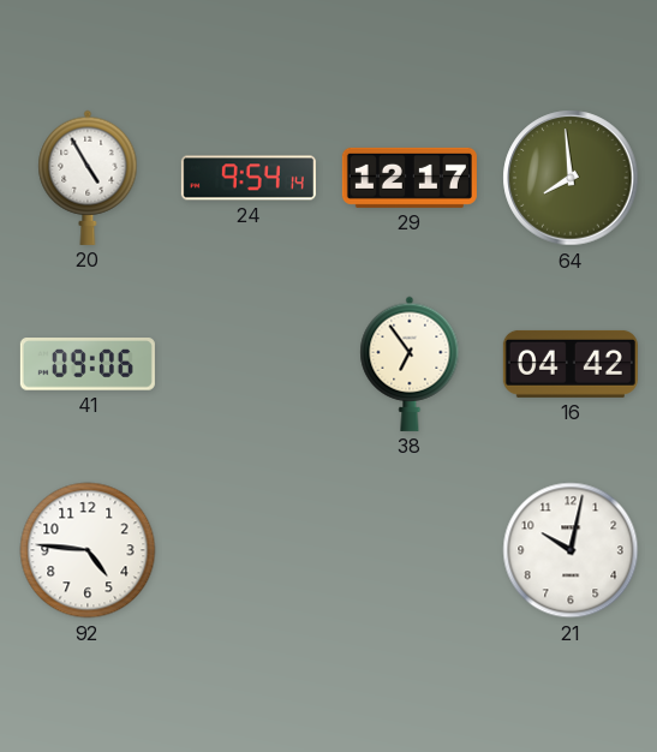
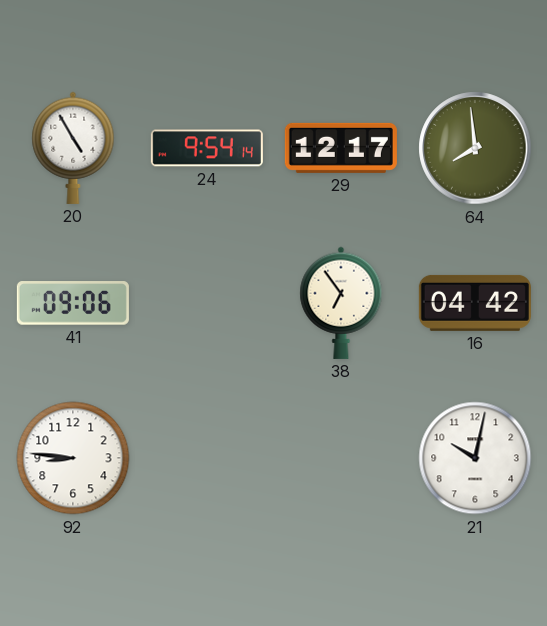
92: 4:46 -> 8:46 (73, 458)
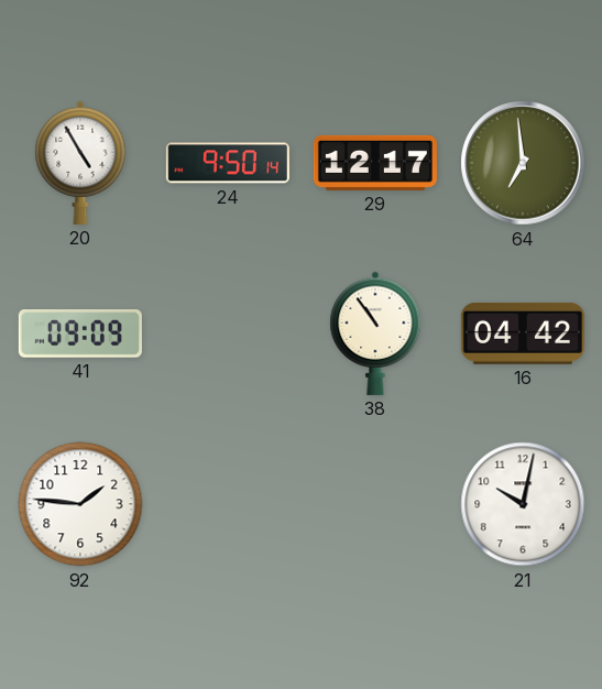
24: 9:54 -> 9:50 (228, 163)
64: 7:59 -> 6:59 (523, 163)
41: 09:06 -> 09:09 (80, 333)
38: 6:54 -> 10:54 (375, 333)
92: 8:46 -> 1:46 (80, 504)
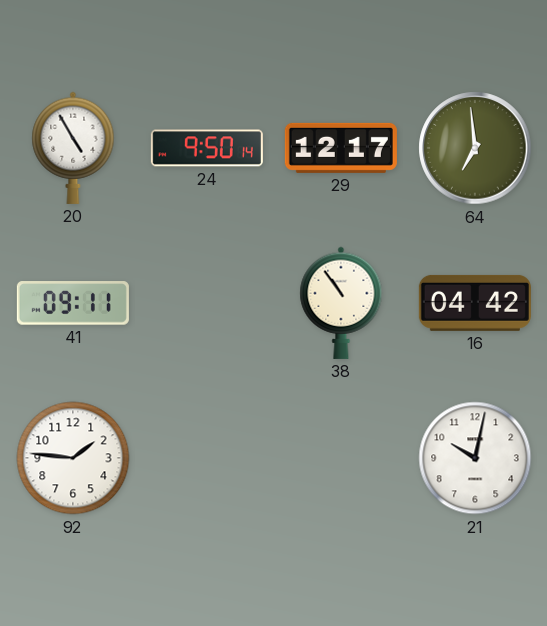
41: 09:09 -> 09:11 (73, 303)
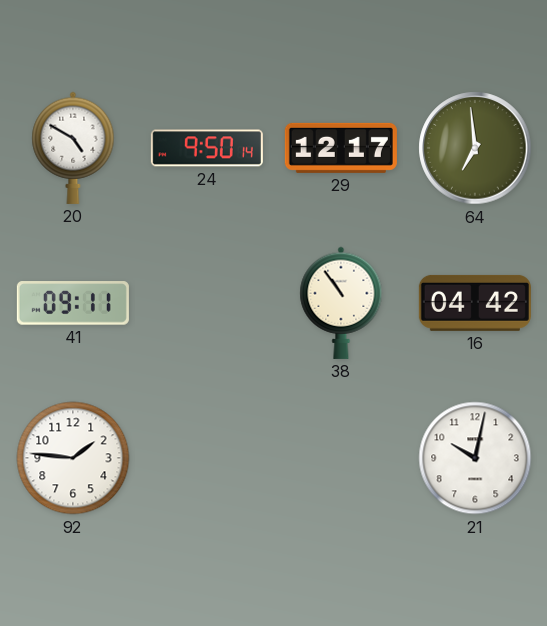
20: 4:55 -> 4:50 (73, 148)
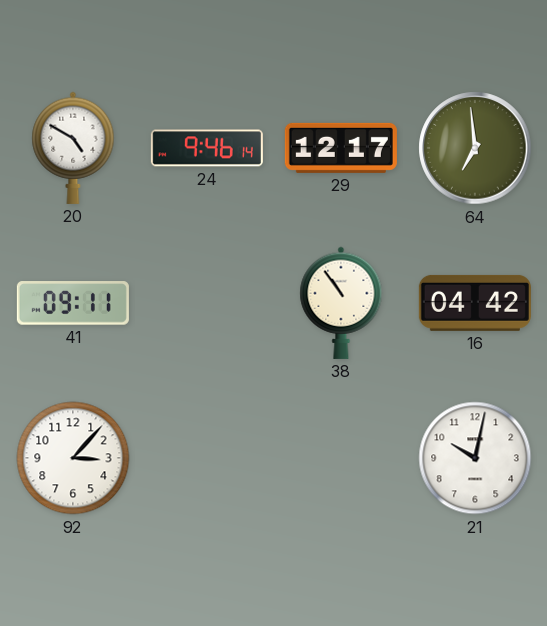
24: 9:50 -> 9:46 (207, 148)
92: 1:46 -> 3:07 (73, 458)
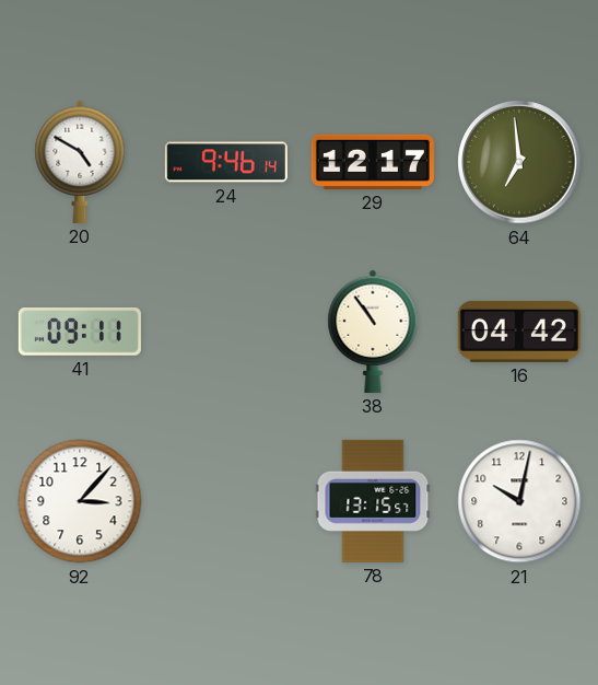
78: none -> 13:15 (373, 501)
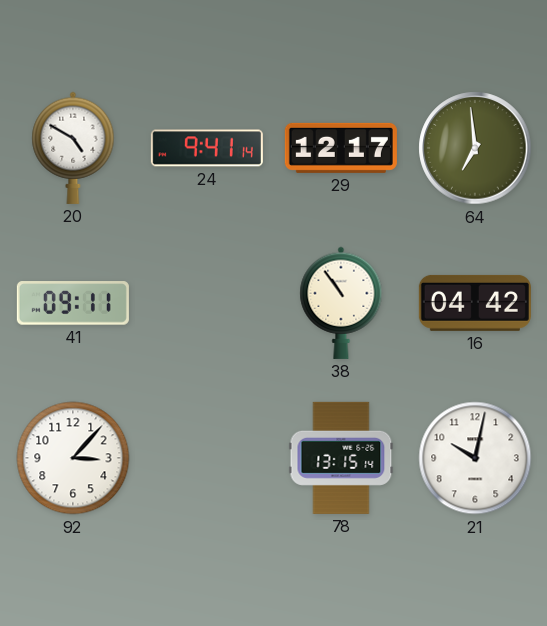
24: 9:46 -> 9:41 (207, 148)
78: 13:15:57 -> 13:15:14 (341, 458)
